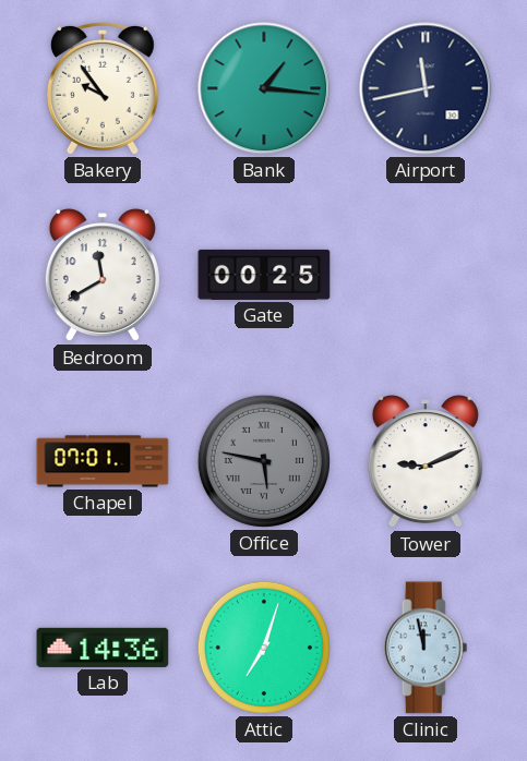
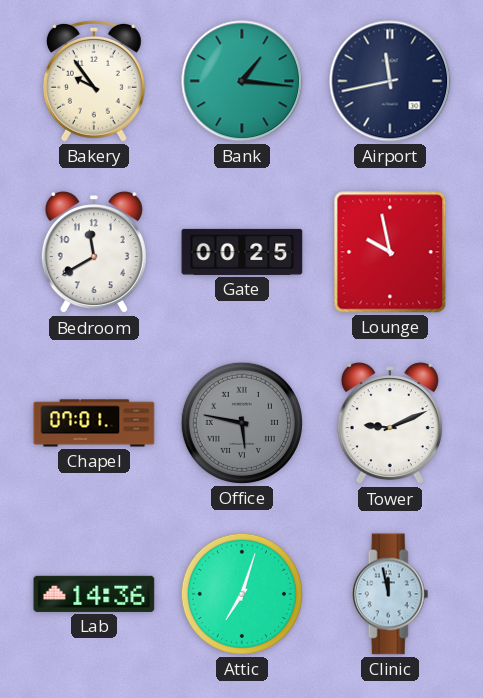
Lounge: none -> 9:58 (390, 252)
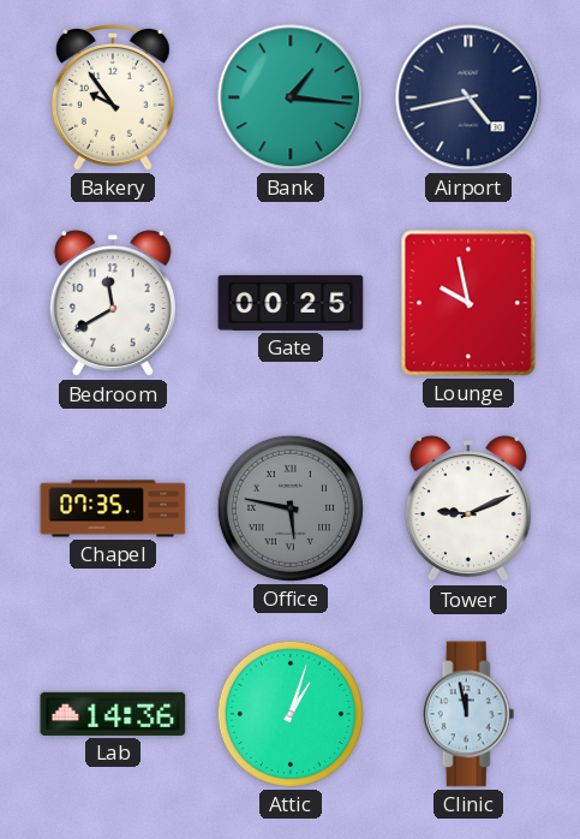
Airport: 11:43 -> 4:43 (468, 97)
Chapel: 07:01 -> 07:35 (113, 508)
Attic: 7:03 -> 1:03 (291, 714)
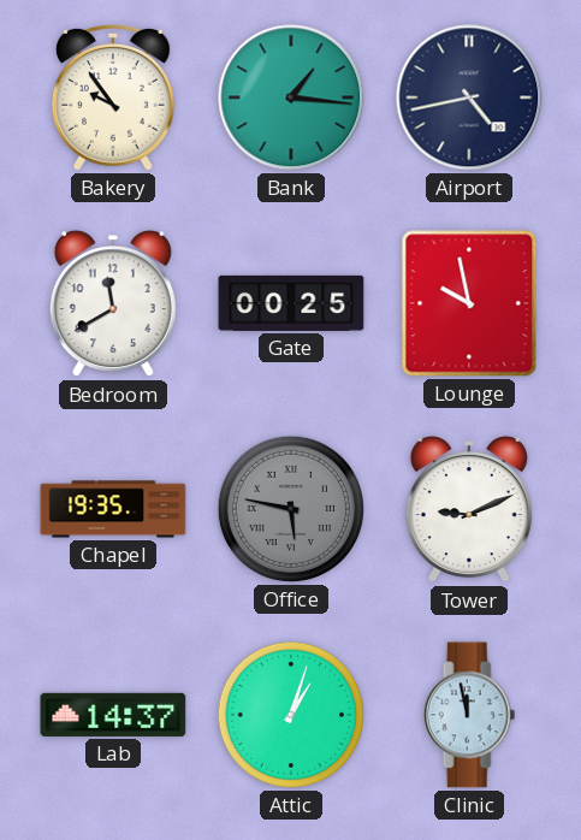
Chapel: 07:35 -> 19:35 (113, 509)
Lab: 14:36 -> 14:37 (113, 715)
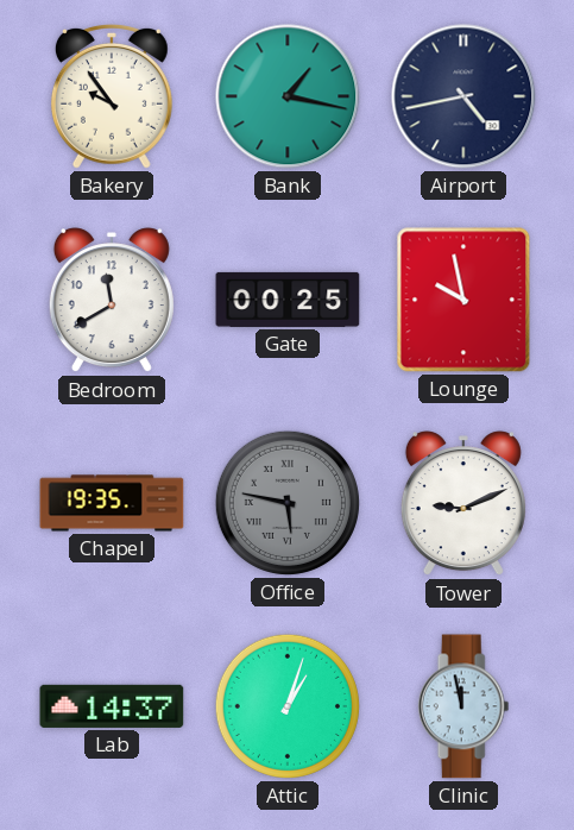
Bank: 1:16 -> 1:17 (288, 96)
